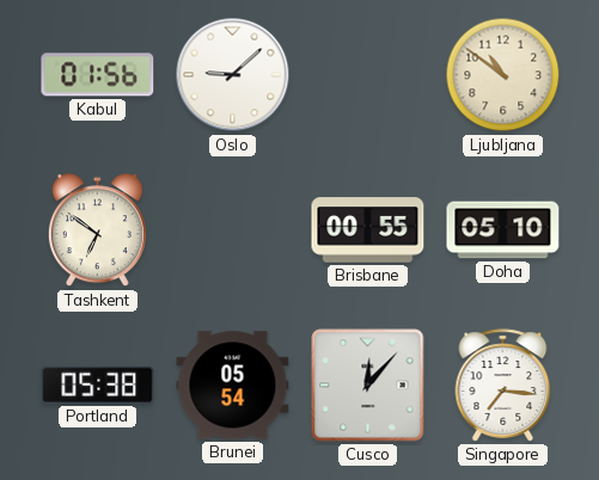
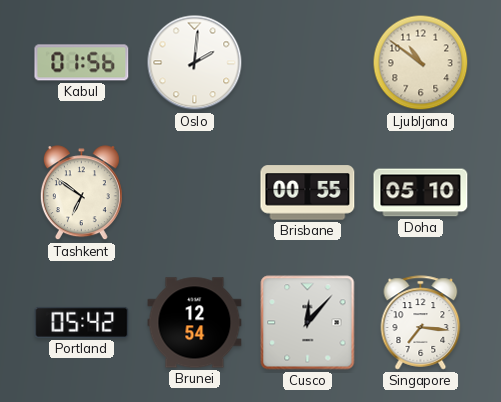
Oslo: 9:08 -> 2:01 (195, 63)
Portland: 05:38 -> 05:42 (82, 322)
Brunei: 05:54 -> 12:54 (195, 323)
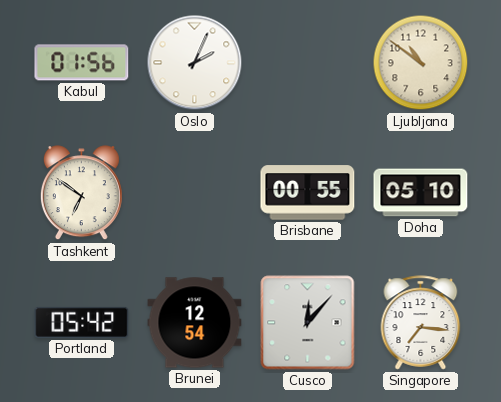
Oslo: 2:01 -> 2:04 (195, 63)
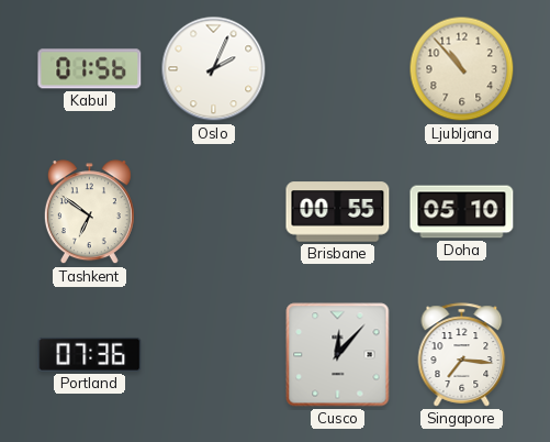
Ljubljana: 10:51 -> 10:53 (462, 69)
Portland: 05:42 -> 07:36 (90, 354)
Brunei: 12:54 -> none (195, 323)
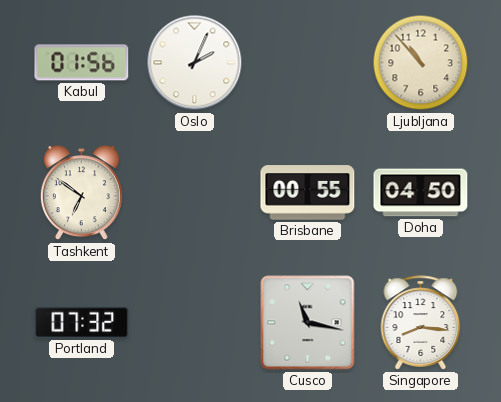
Doha: 05:10 -> 04:50 (421, 193)
Portland: 07:36 -> 07:32 (82, 322)
Cusco: 12:07 -> 11:17 (308, 323)
Singapore: 7:16 -> 8:16 (421, 323)
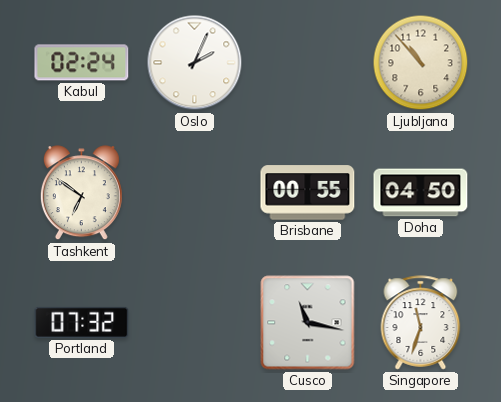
Kabul: 01:56 -> 02:24 (82, 63)
Singapore: 8:16 -> 11:33 (421, 323)
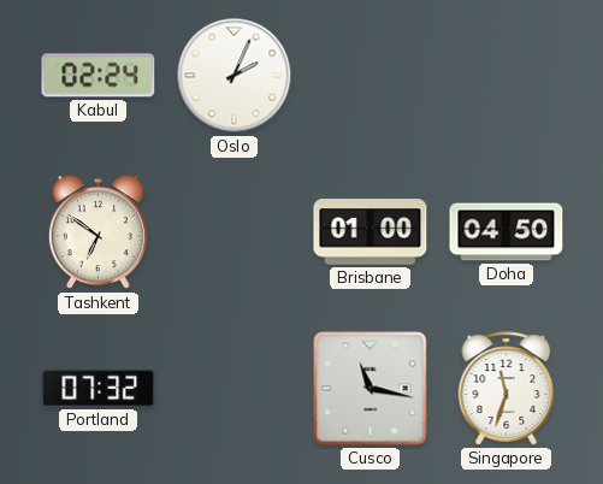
Ljubljana: 10:53 -> none (421, 63)
Brisbane: 00:55 -> 01:00 (371, 232)
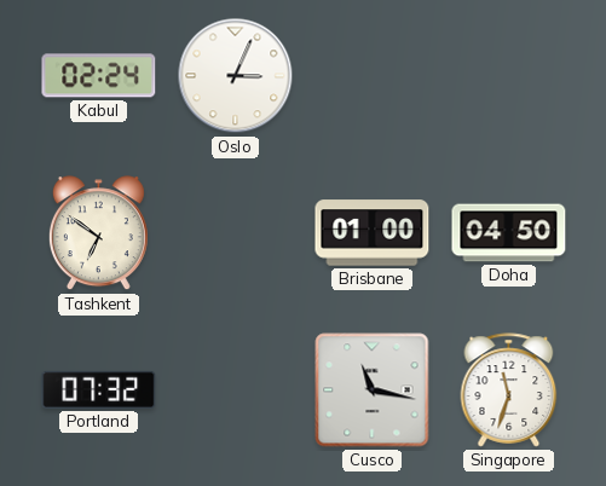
Oslo: 2:04 -> 3:04 (236, 76)
